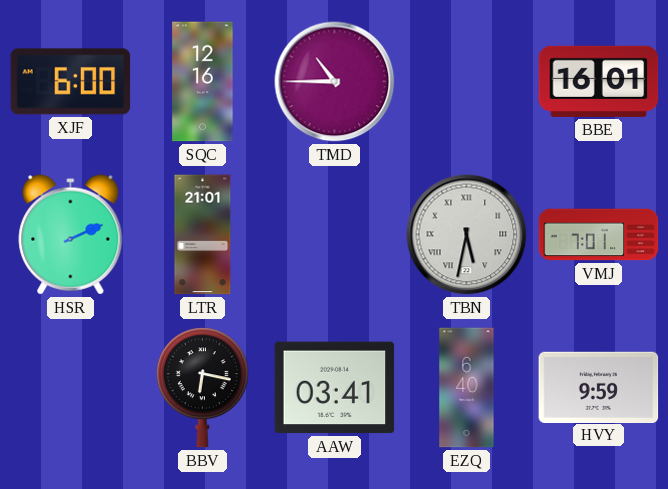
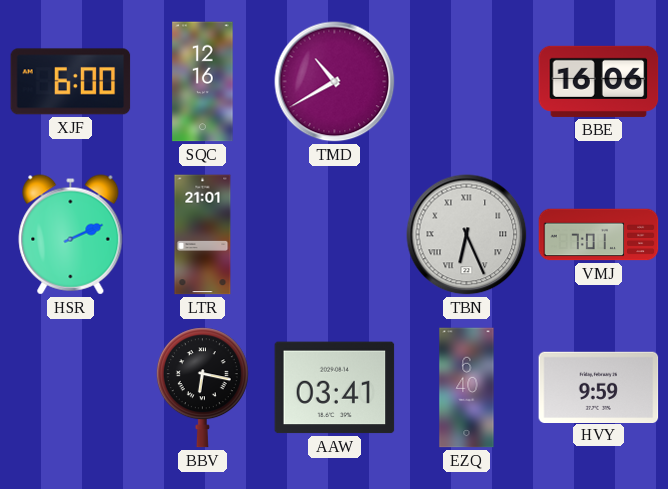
TMD: 10:45 -> 10:40 (335, 82)
BBE: 16:01 -> 16:06 (599, 81)
TBN: 5:32 -> 6:26 (467, 235)
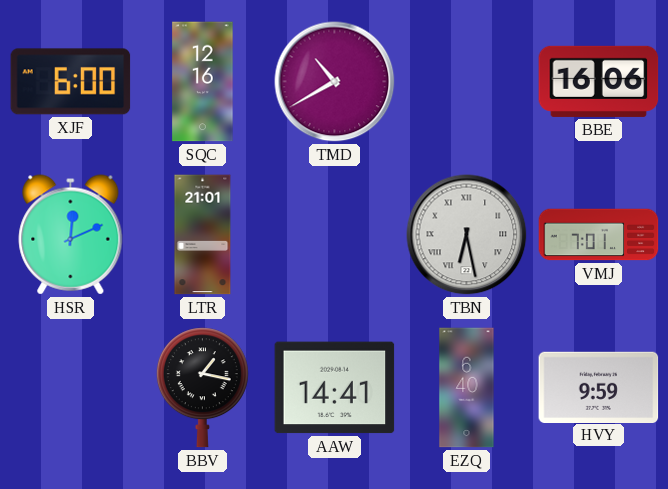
HSR: 2:11 -> 12:11 (71, 235)
TBN: 6:26 -> 6:28 (467, 235)
BBV: 6:17 -> 1:17 (202, 388)
AAW: 03:41 -> 14:41 (335, 388)
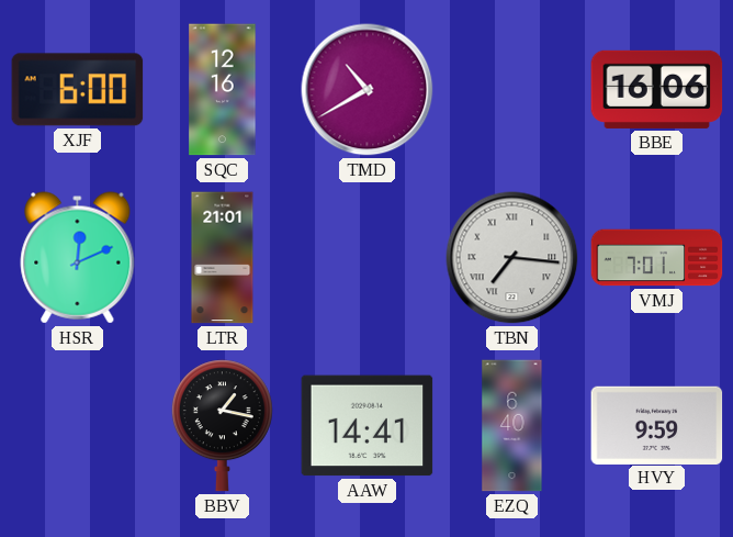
TBN: 6:28 -> 7:16 (512, 258)
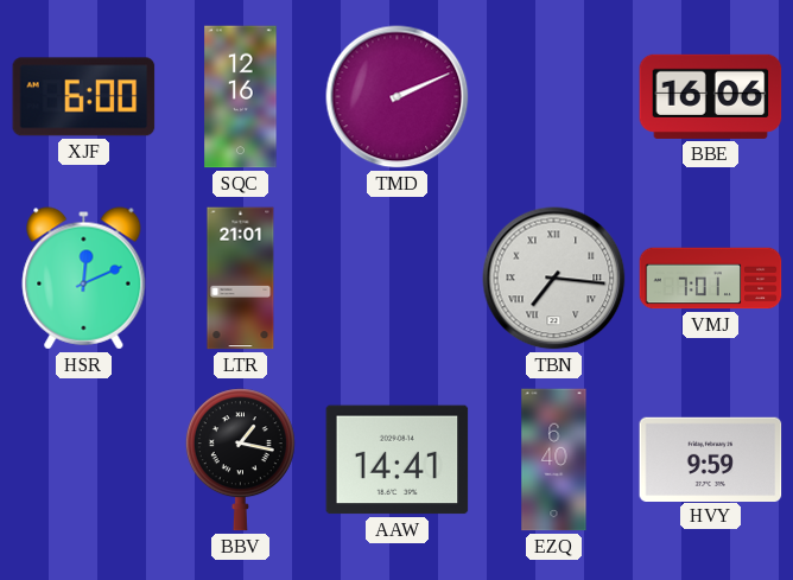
TMD: 10:40 -> 2:11 (398, 97)
